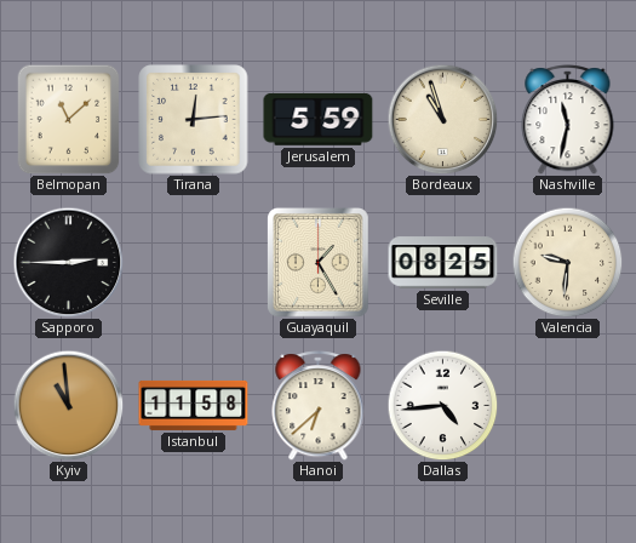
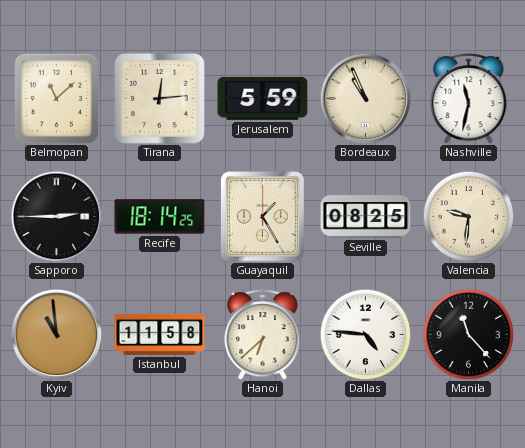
Bordeaux: 10:57 -> 10:56 (365, 98)
Recife: none -> 18:14 (160, 217)
Dallas: 4:44 -> 4:46 (365, 334)
Manila: none -> 11:23 (468, 334)
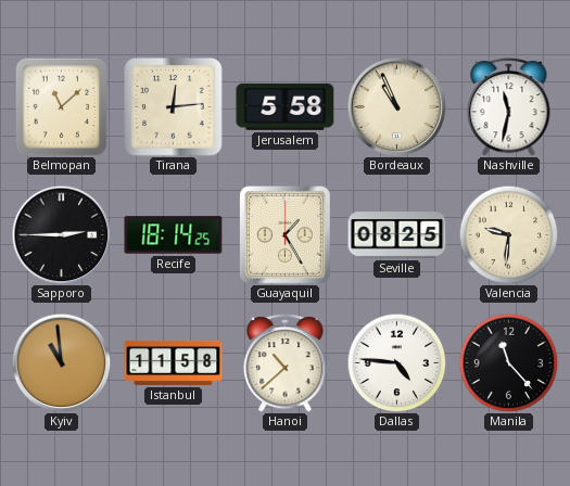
Jerusalem: 5:59 -> 5:58 (286, 106)
Hanoi: 6:38 -> 10:38 (286, 363)
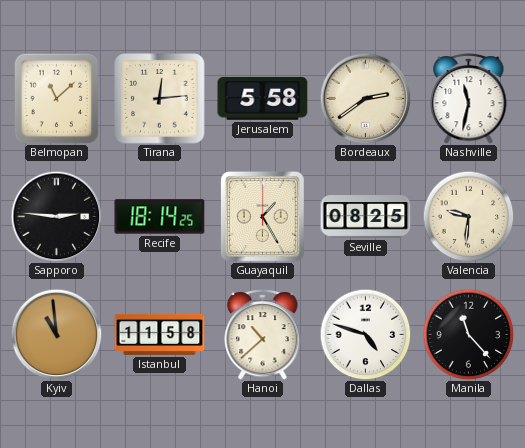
Bordeaux: 10:56 -> 2:39 (365, 98)
Sapporo: 2:45 -> 2:46 (56, 216)
Dallas: 4:46 -> 4:48 (365, 334)
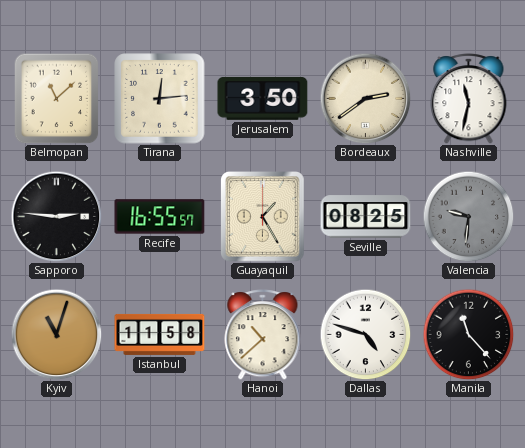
Jerusalem: 5:58 -> 3:50 (263, 98)
Recife: 18:14 -> 16:55 (160, 217)
Valencia dial: cream -> grey (468, 216)
Kyiv: 10:59 -> 11:03 (56, 334)
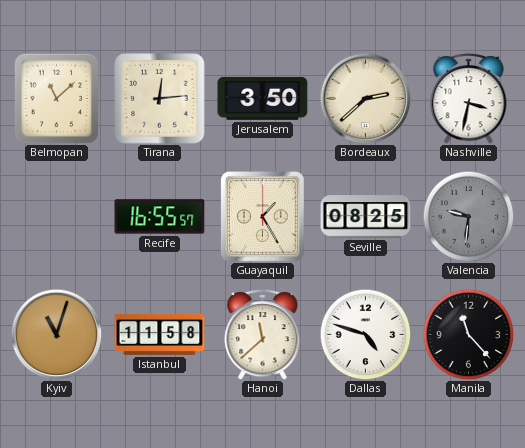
Bordeaux: 2:39 -> 2:38 (365, 98)
Nashville: 11:32 -> 3:32 (469, 99)
Sapporo: 2:46 -> none (56, 216)
Hanoi: 10:38 -> 11:38 (263, 335)
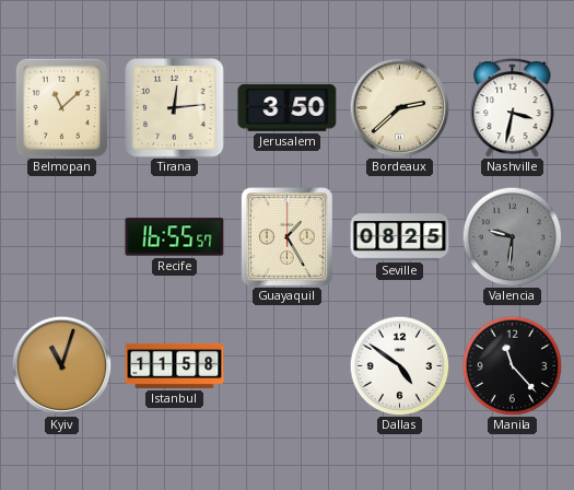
Hanoi: 11:38 -> none (263, 335)
Dallas: 4:48 -> 4:51 (399, 365)
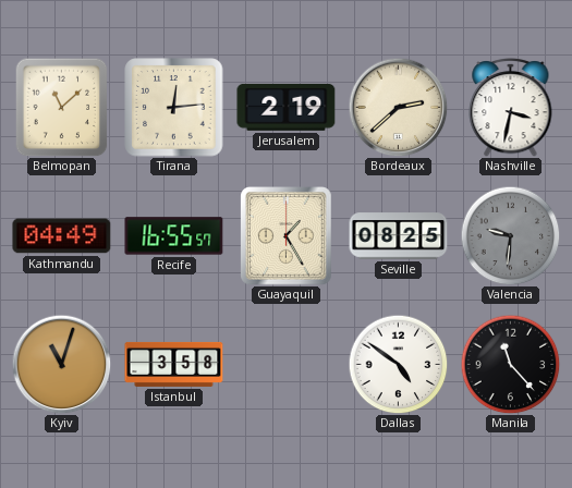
Jerusalem: 3:50 -> 2:19 (287, 107)
Kathmandu: none -> 04:49 (62, 236)
Istanbul: 11:58 -> 3:58 (174, 364)
